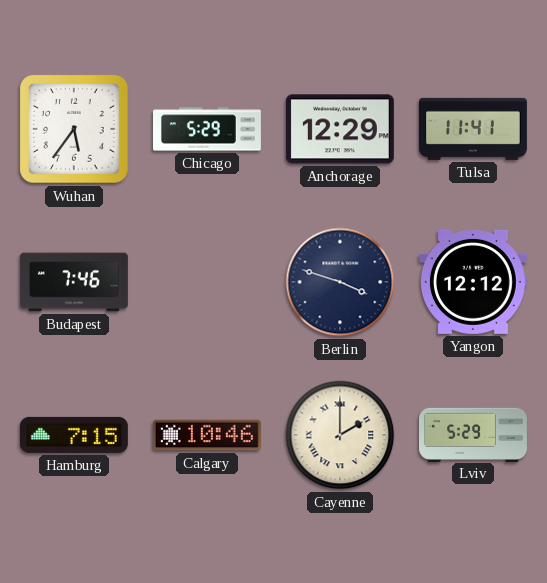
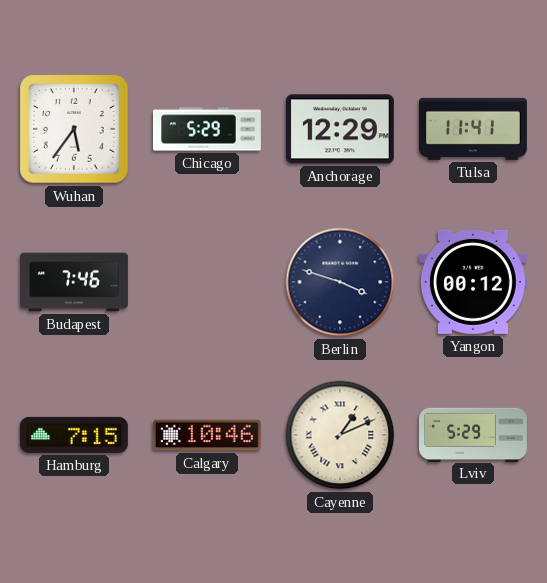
Yangon: 12:12 -> 00:12 (473, 282)
Cayenne: 2:00 -> 1:11 (340, 435)
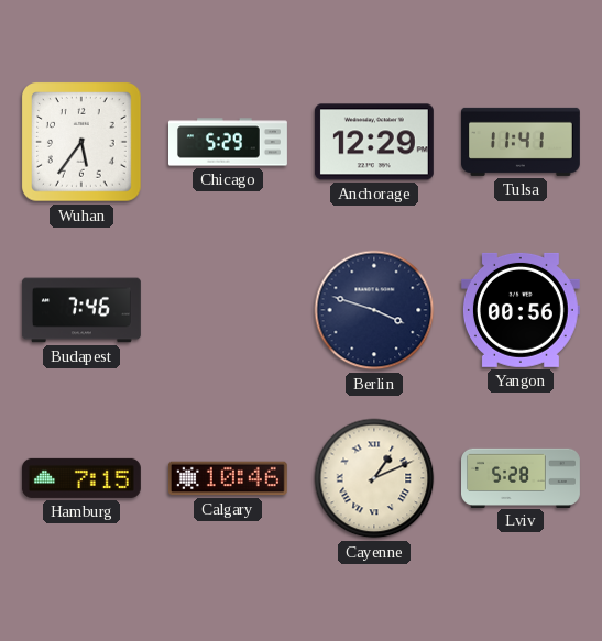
Yangon: 00:12 -> 00:56 (521, 310)
Lviv: 5:29 -> 5:28 (522, 477)
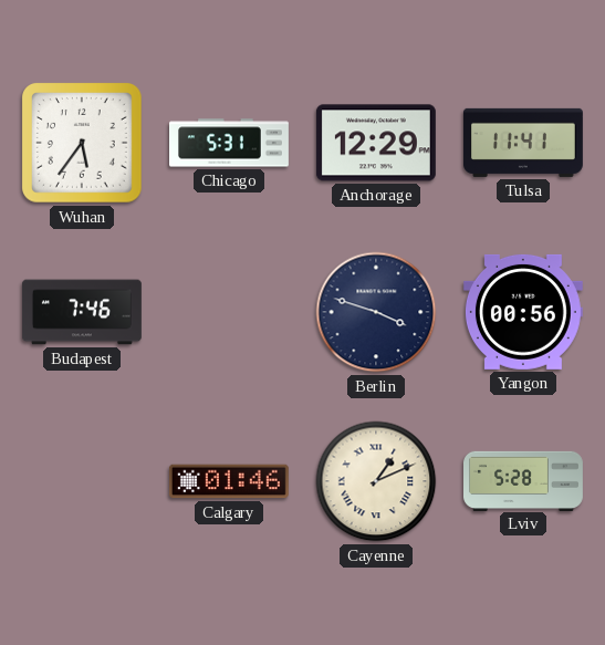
Chicago: 5:29 -> 5:31 (230, 143)
Hamburg: 7:15 -> none (81, 478)
Calgary: 10:46 -> 01:46 (229, 481)
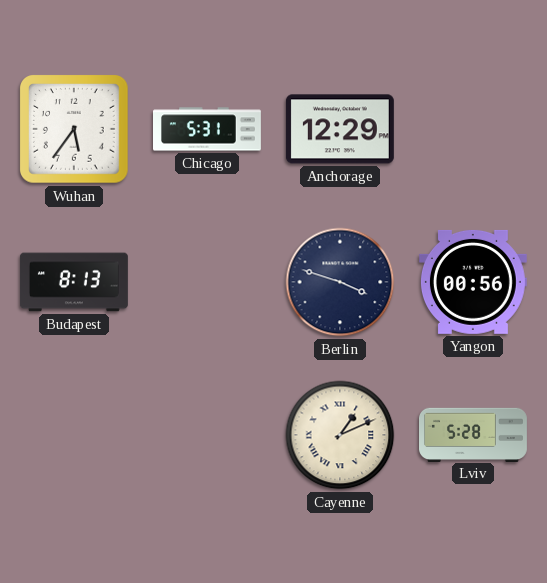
Tulsa: 11:41 -> none (523, 143)
Budapest: 7:46 -> 8:13 (74, 282)
Calgary: 01:46 -> none (229, 481)
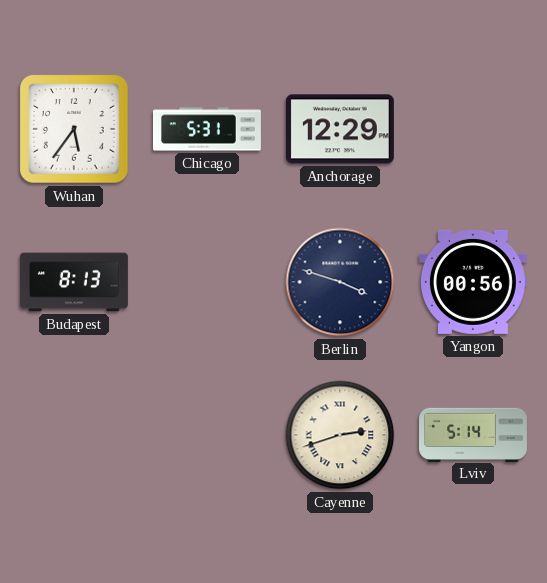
Cayenne: 1:11 -> 2:42 (340, 435)
Lviv: 5:28 -> 5:14 (474, 434)
